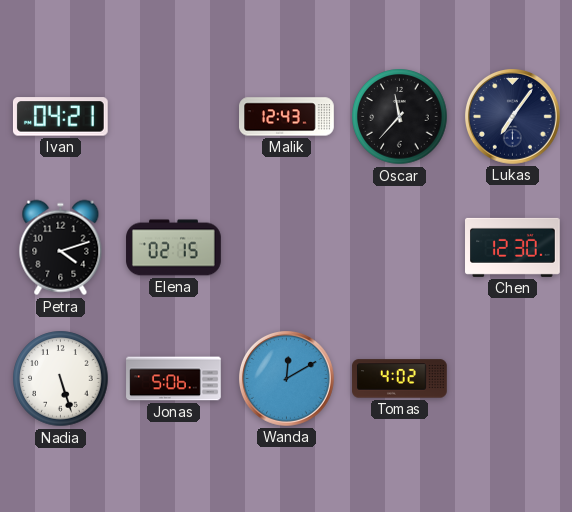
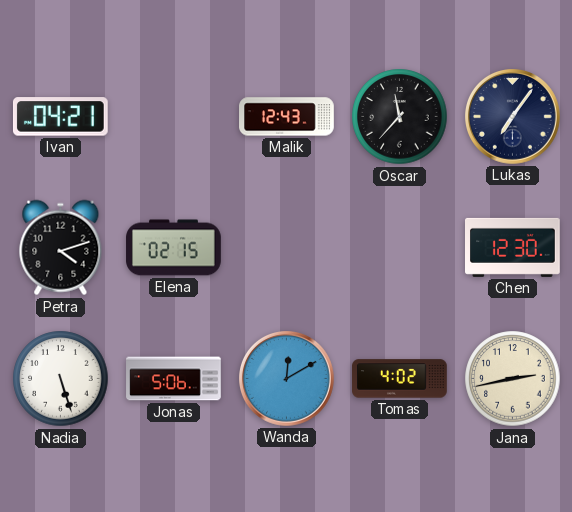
Jana: none -> 2:43 (513, 379)
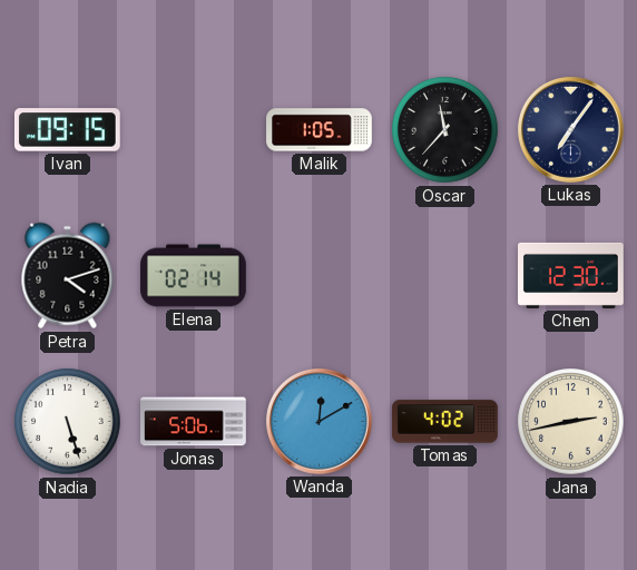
Ivan: 04:21 -> 09:15 (67, 130)
Malik: 12:43 -> 1:05 (320, 130)
Elena: 02:15 -> 02:14 (194, 276)
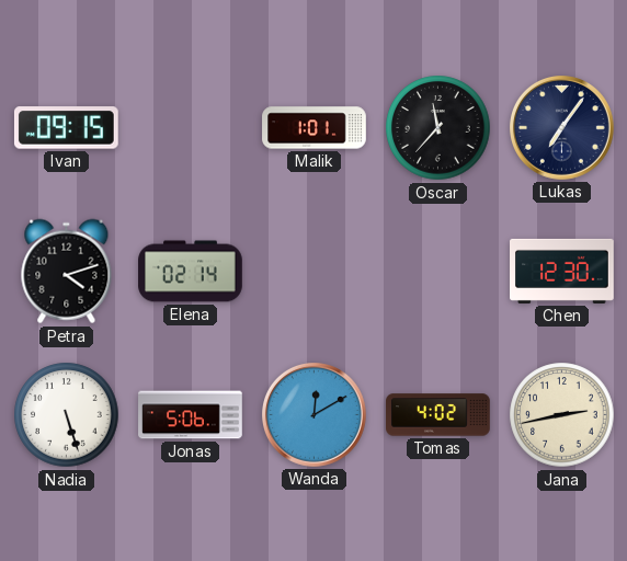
Malik: 1:05 -> 1:01 (315, 128)
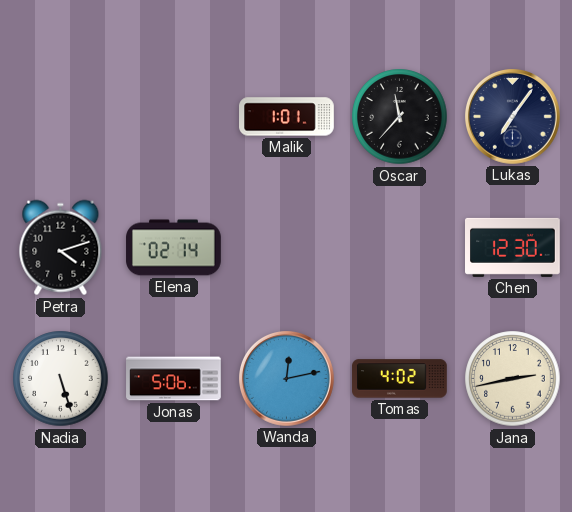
Ivan: 09:15 -> none (66, 128)
Wanda: 12:10 -> 12:13 (287, 379)
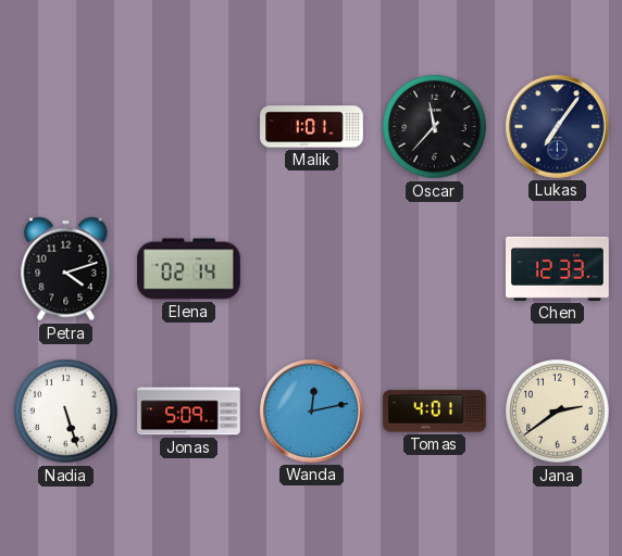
Chen: 12:30 -> 12:33 (558, 268)
Jonas: 5:06 -> 5:09 (189, 412)
Tomas: 4:02 -> 4:01 (435, 412)
Jana: 2:43 -> 2:39 (558, 412)
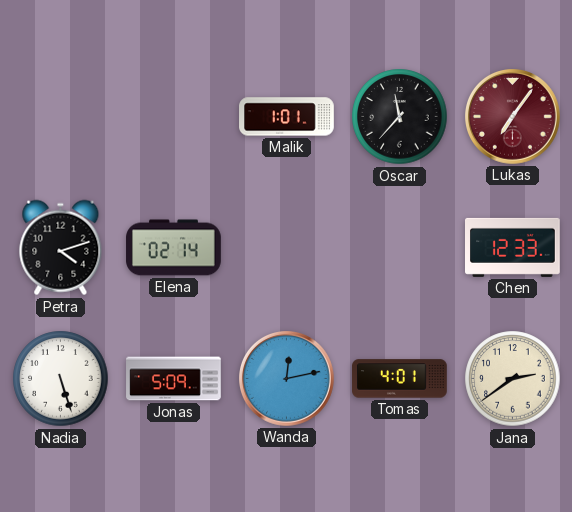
Lukas dial: navy -> burgundy (513, 117)
